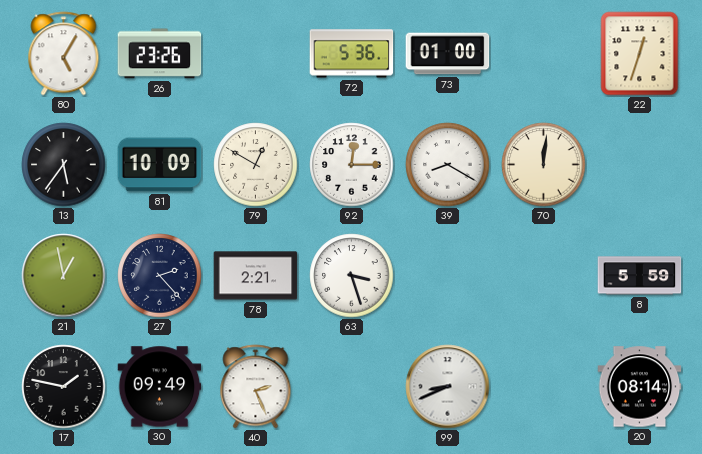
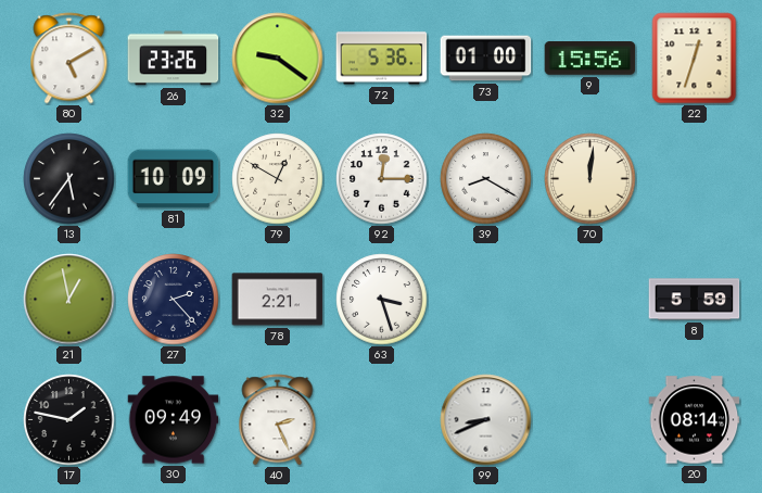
80: 5:05 -> 5:10 (69, 59)
32: none -> 9:21 (278, 59)
9: none -> 15:56 (590, 59)
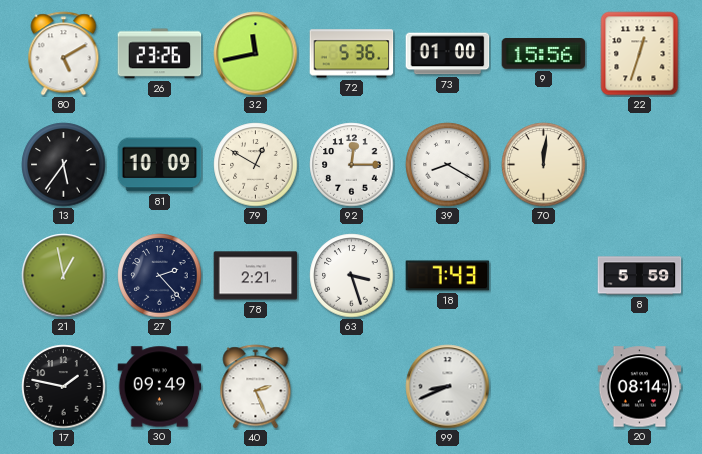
32: 9:21 -> 11:43 (256, 54)
18: none -> 7:43 (448, 276)
